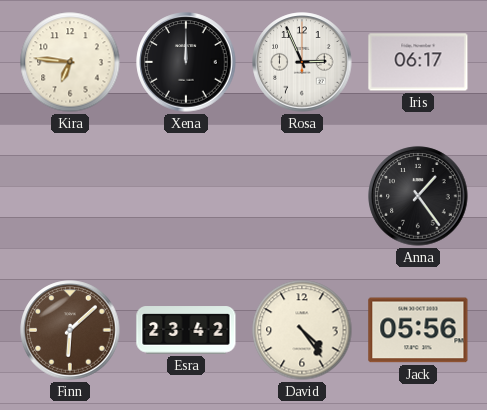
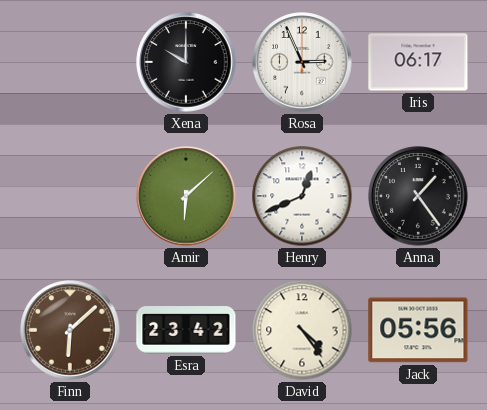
Kira: 6:46 -> none (70, 62)
Xena: 12:00 -> 10:00 (186, 62)
Amir: none -> 6:08 (186, 196)
Henry: none -> 12:41 (302, 196)
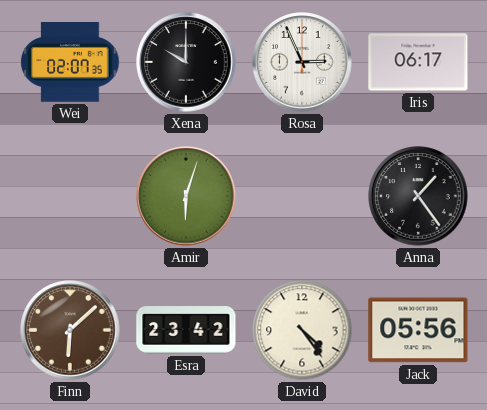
Wei: none -> 02:07 (70, 62)
Amir: 6:08 -> 6:03 (186, 196)
Henry: 12:41 -> none (302, 196)
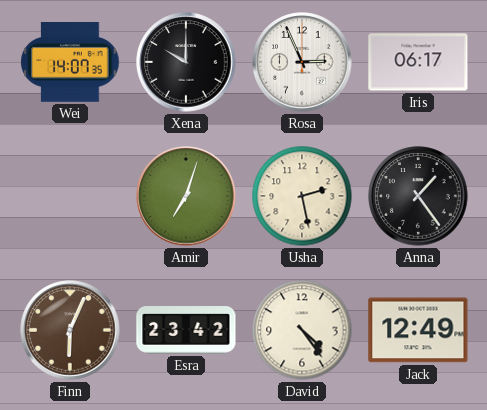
Wei: 02:07 -> 14:07 (70, 62)
Amir: 6:03 -> 7:03 (186, 196)
Usha: none -> 2:28 (302, 196)
Finn: 6:08 -> 6:04 (70, 330)
Jack: 05:56 -> 12:49 (418, 330)
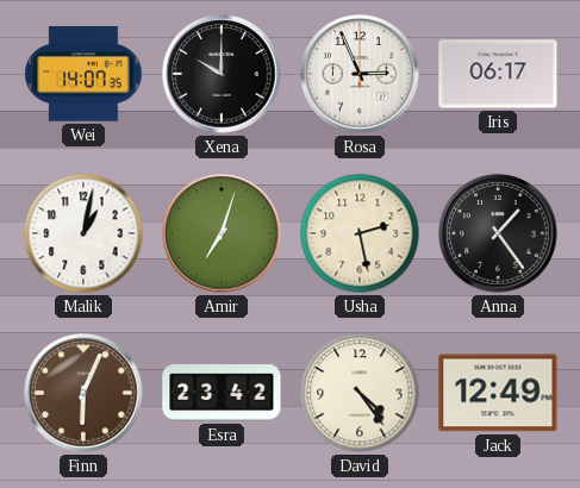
Malik: none -> 1:02 (83, 233)
